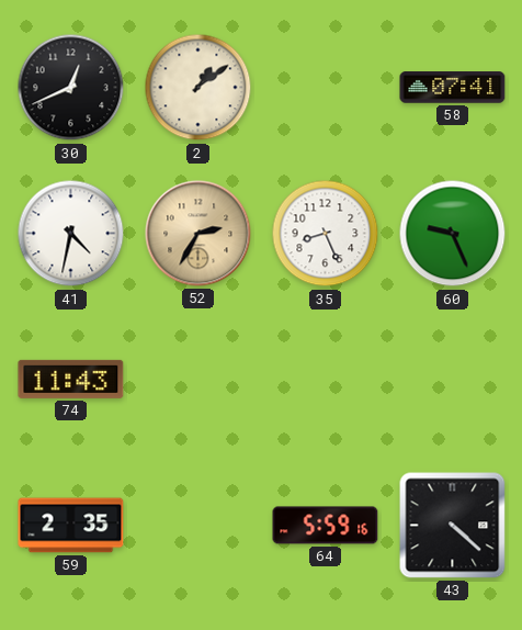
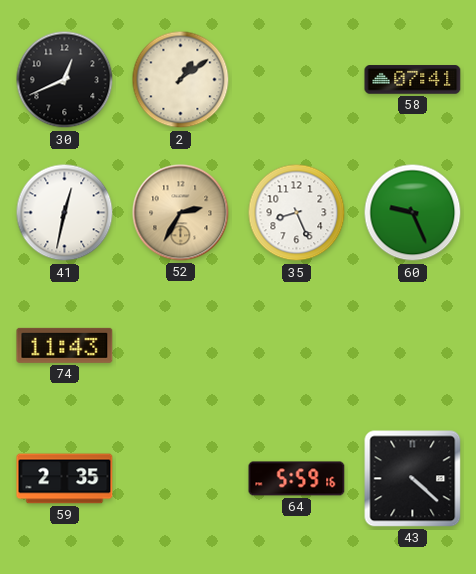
41: 4:32 -> 12:32 (65, 213)
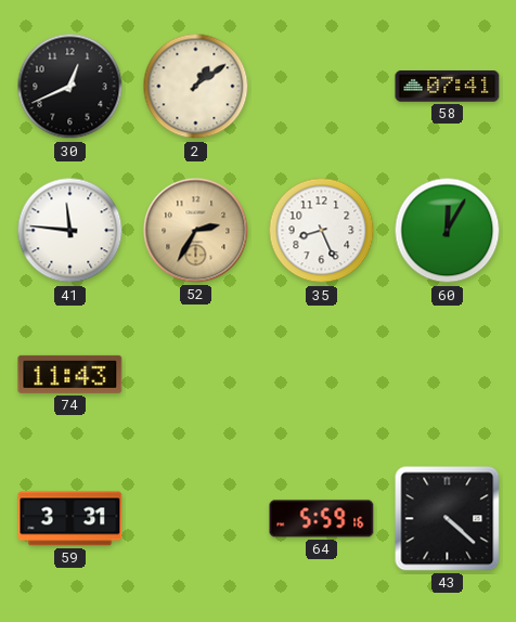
41: 12:32 -> 11:46 (70, 231)
60: 9:26 -> 12:05 (448, 231)
59: 2:35 -> 3:31 (70, 519)
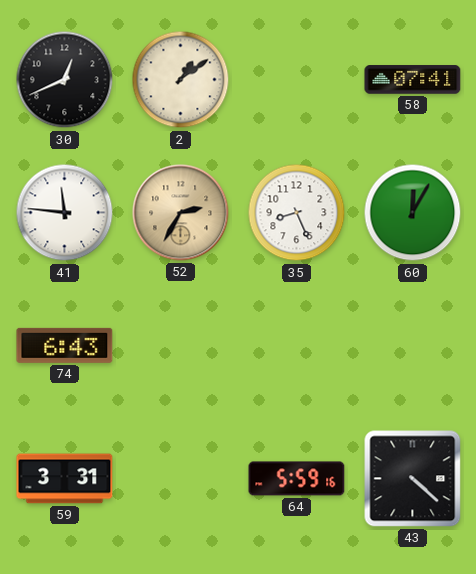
74: 11:43 -> 6:43 (65, 345)
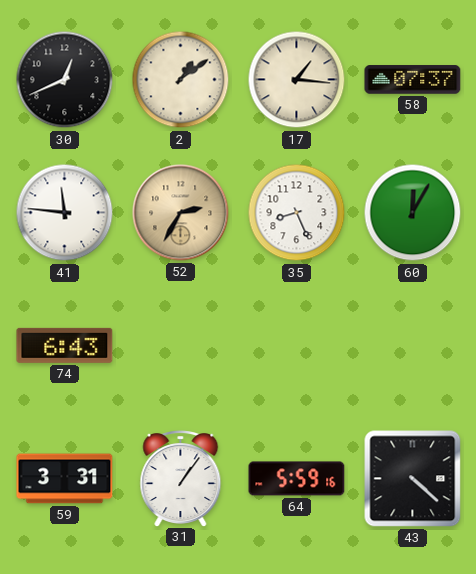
17: none -> 1:16 (297, 80)
58: 07:41 -> 07:37 (413, 80)
31: none -> 1:06 (181, 479)
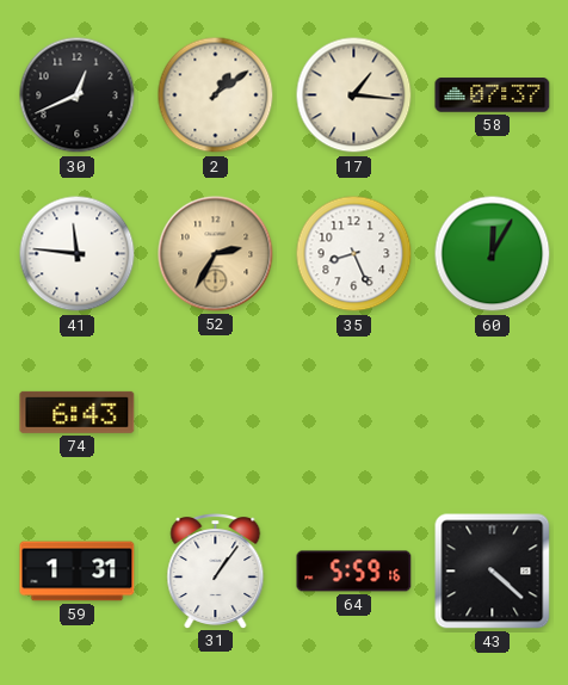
59: 3:31 -> 1:31 (78, 572)
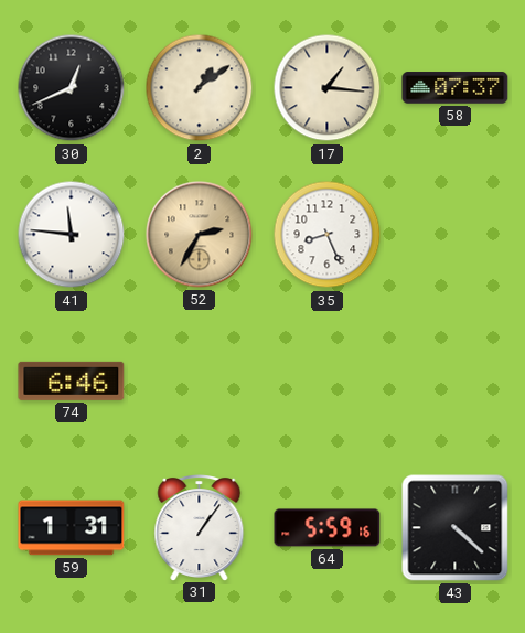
60: 12:05 -> none (493, 254)
74: 6:43 -> 6:46 (72, 380)
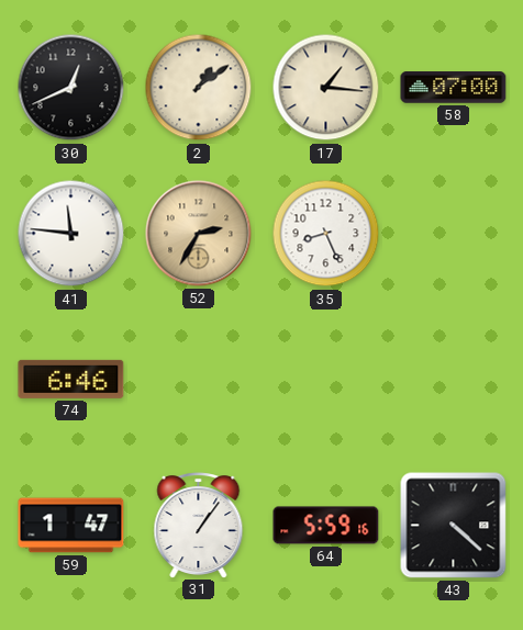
58: 07:37 -> 07:00 (454, 88)
59: 1:31 -> 1:47 (71, 526)
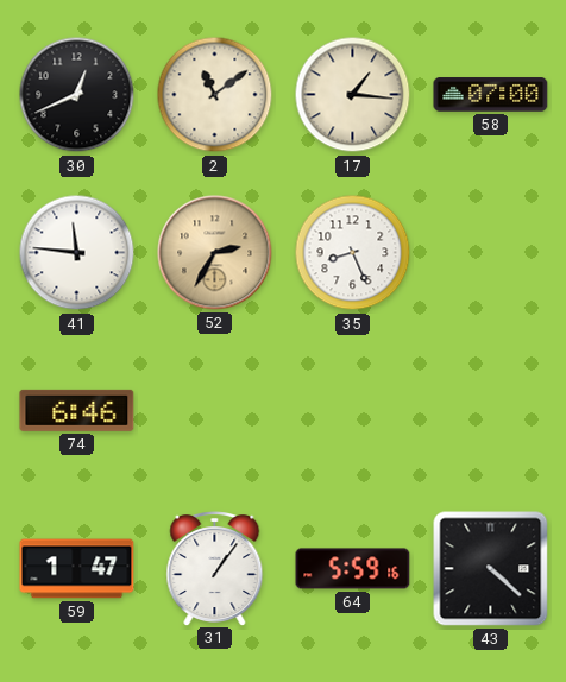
2: 1:09 -> 11:09 (215, 95)
